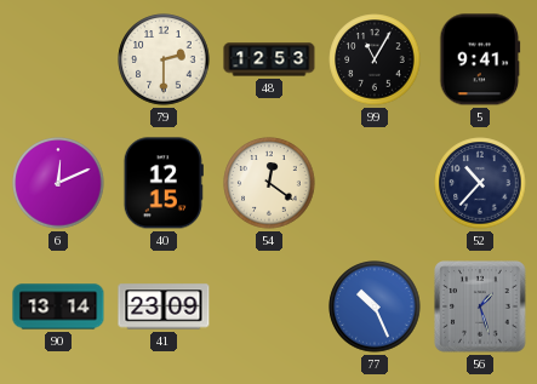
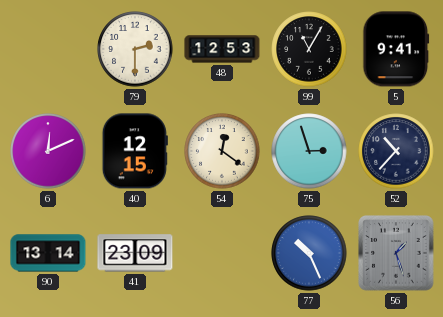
75: none -> 2:57 (309, 151)
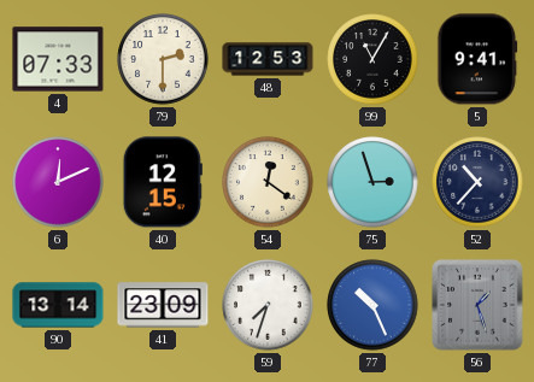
4: none -> 07:33 (58, 59)
59: none -> 7:33 (268, 305)
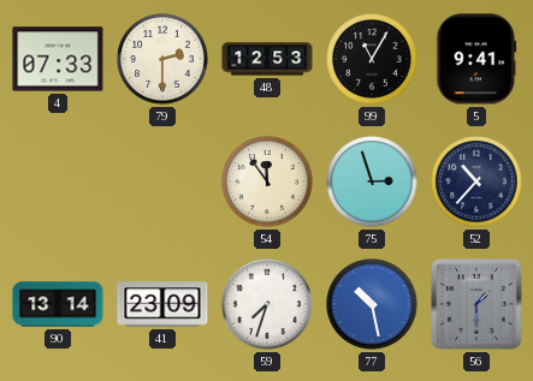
6: 12:11 -> none (58, 182)
40: 12:15 -> none (163, 182)
54: 12:21 -> 11:54 (267, 181)
77: 10:26 -> 10:28 (372, 304)
56: 1:27 -> 1:30 (476, 304)
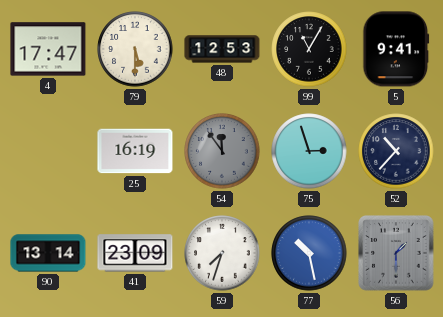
4: 07:33 -> 17:47 (48, 49)
79: 2:30 -> 5:30 (135, 49)
25: none -> 16:19 (135, 151)
54 dial: cream -> grey (222, 151)
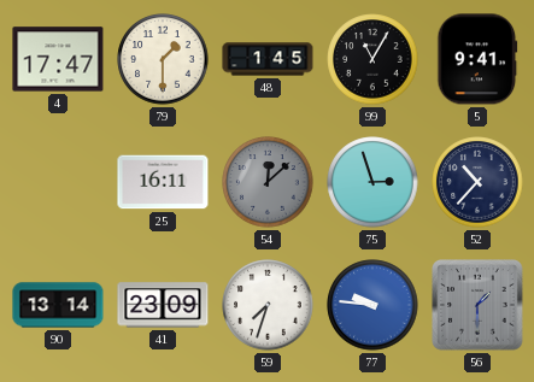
79: 5:30 -> 1:30 (163, 59)
48: 12:53 -> 1:45 (268, 59)
25: 16:19 -> 16:11 (163, 182)
54: 11:54 -> 12:08 (268, 182)
77: 10:28 -> 9:46 (372, 305)
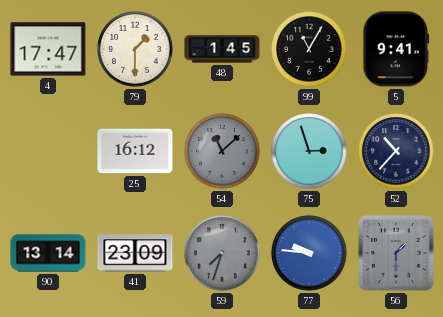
25: 16:11 -> 16:12 (135, 151)
54: 12:08 -> 11:08 (222, 151)
59 dial: white -> grey (222, 253)
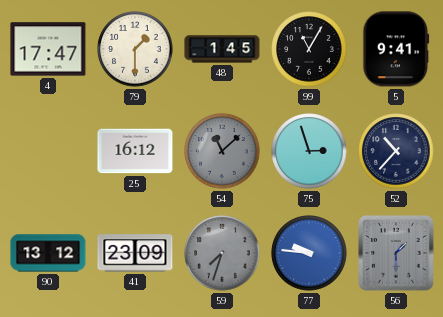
90: 13:14 -> 13:12 (48, 253)
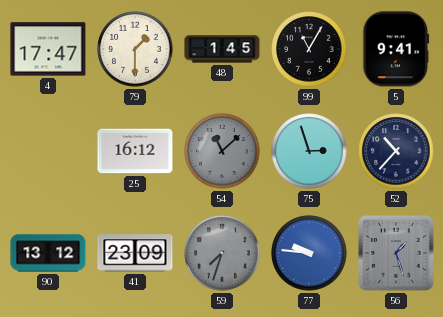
56: 1:30 -> 1:27 (396, 253)
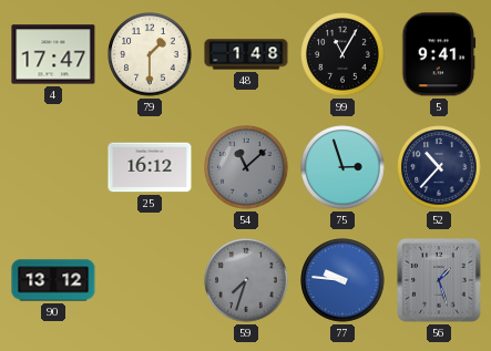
48: 1:45 -> 1:48 (246, 54)
41: 23:09 -> none (135, 253)
